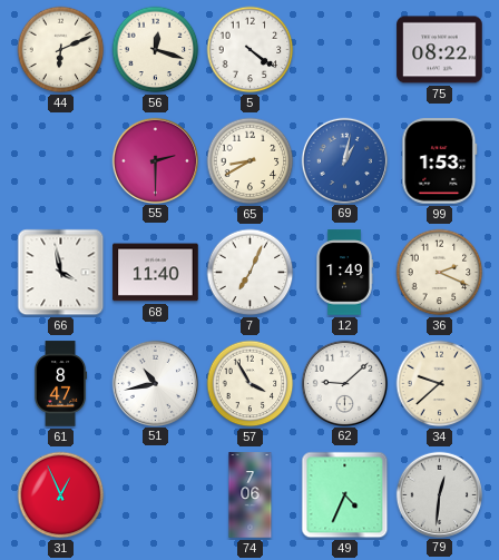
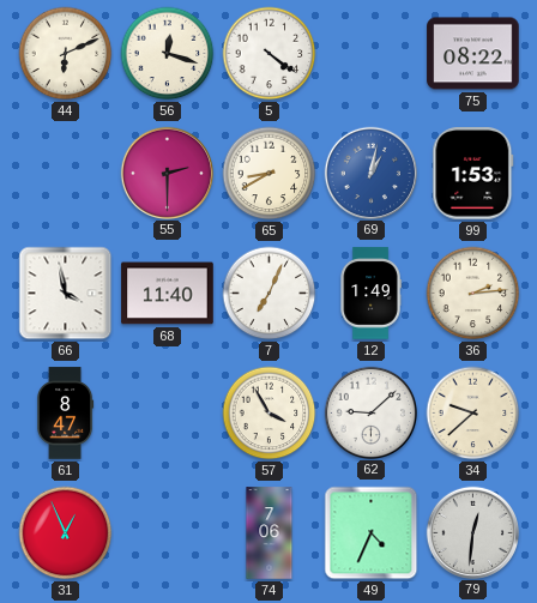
36: 2:19 -> 2:14 (473, 294)
51: 10:43 -> none (155, 383)
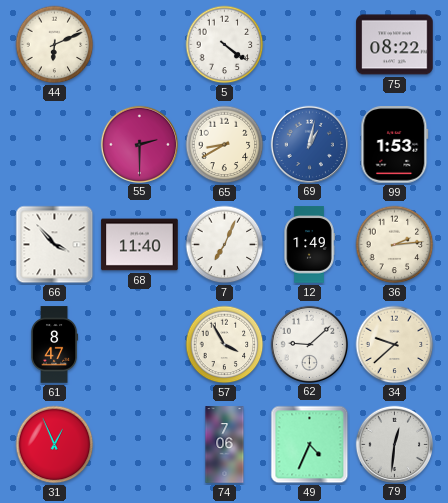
56: 12:18 -> none (168, 54)
66: 3:58 -> 3:53 (55, 245)
